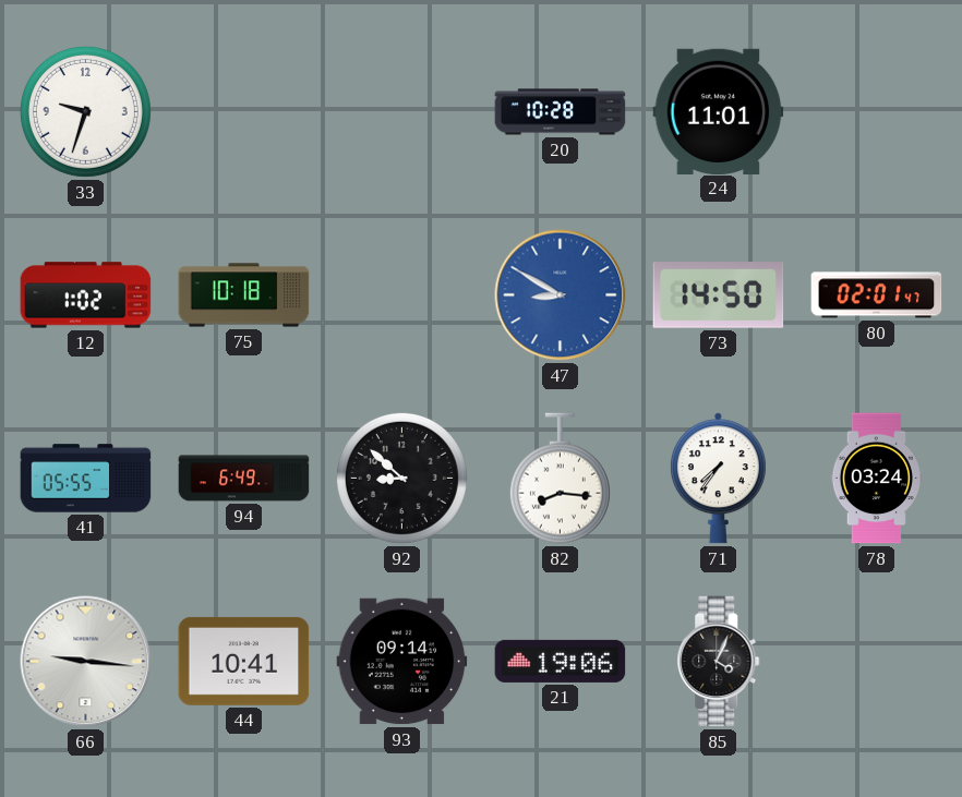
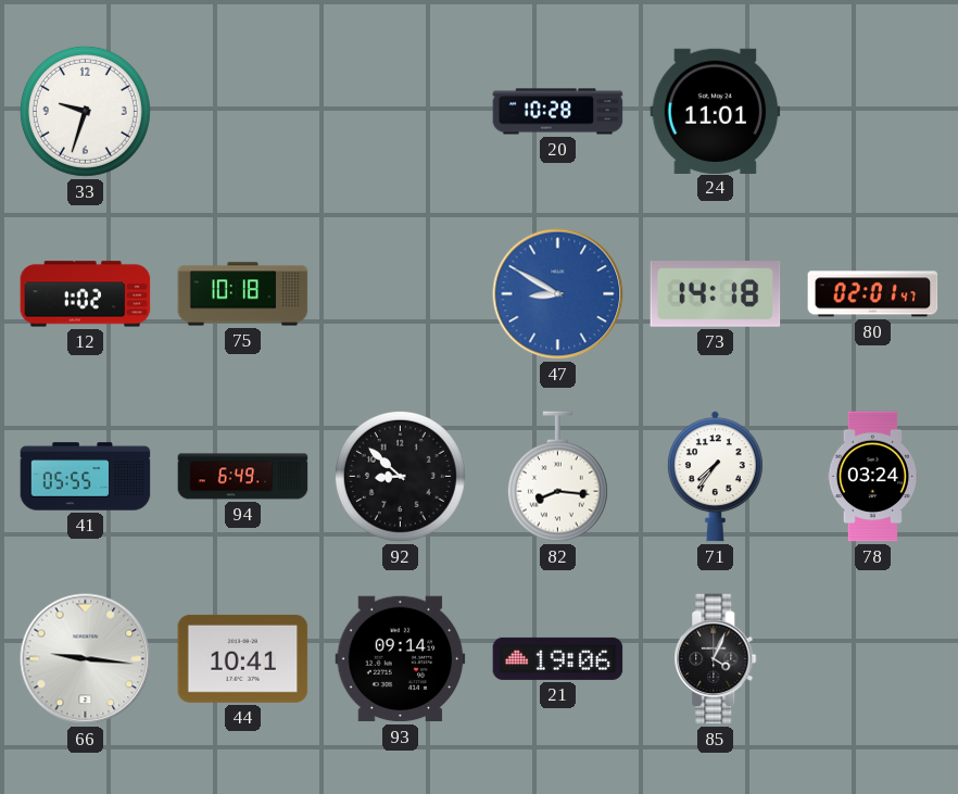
73: 14:50 -> 14:18 (716, 294)
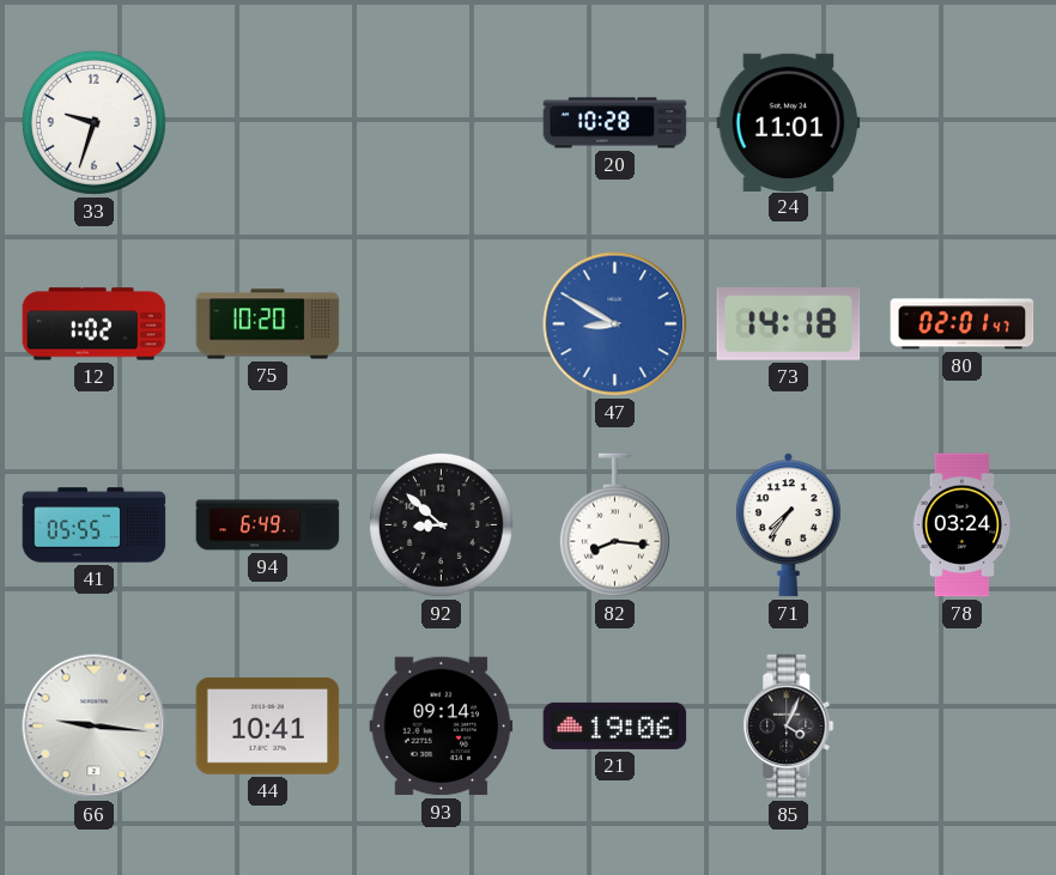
75: 10:18 -> 10:20 (268, 324)
